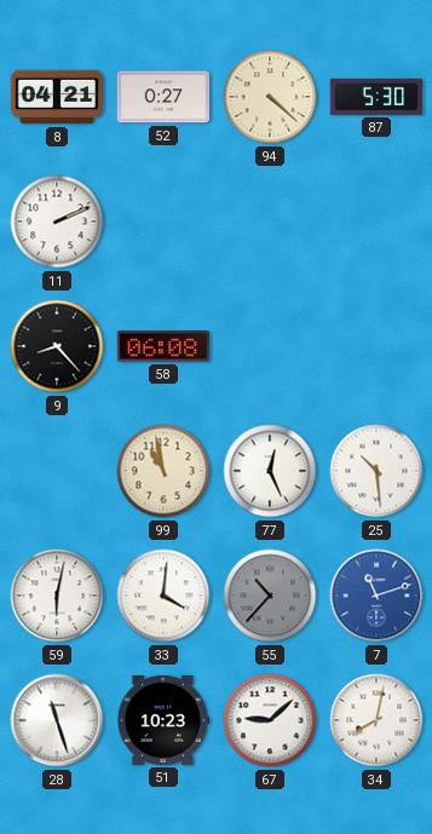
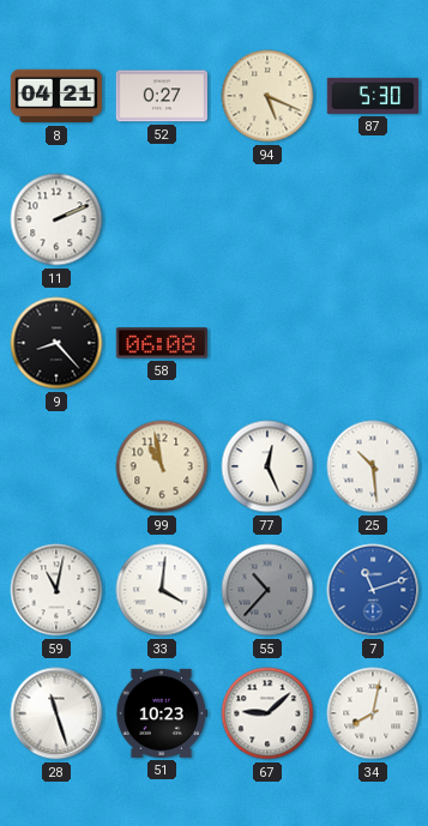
94: 4:22 -> 5:19 (267, 96)
59: 6:02 -> 11:02 (56, 590)
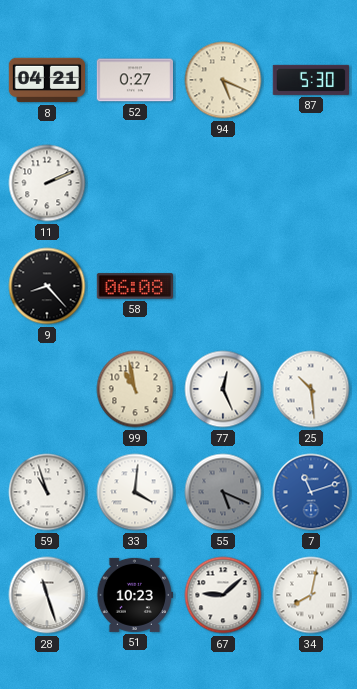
59: 11:02 -> 10:57 (47, 492)
55: 10:37 -> 5:19 (223, 492)
